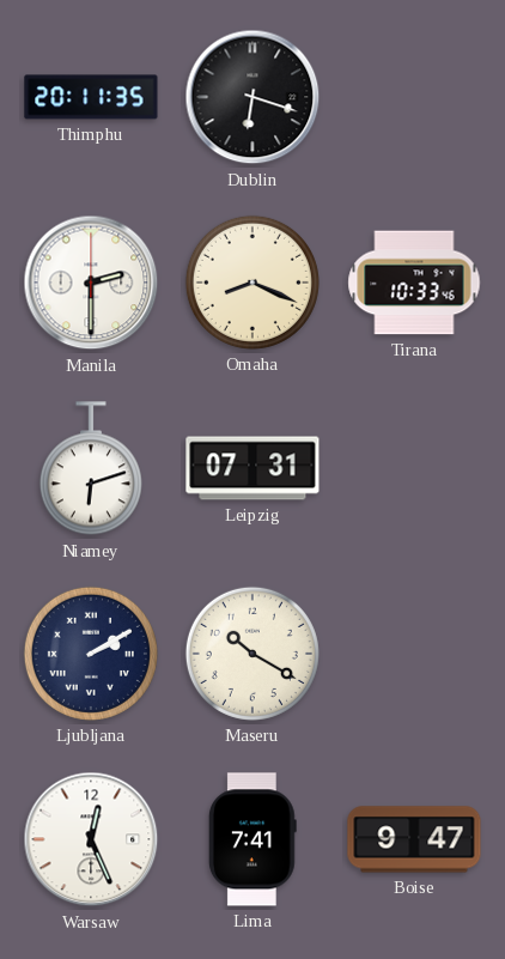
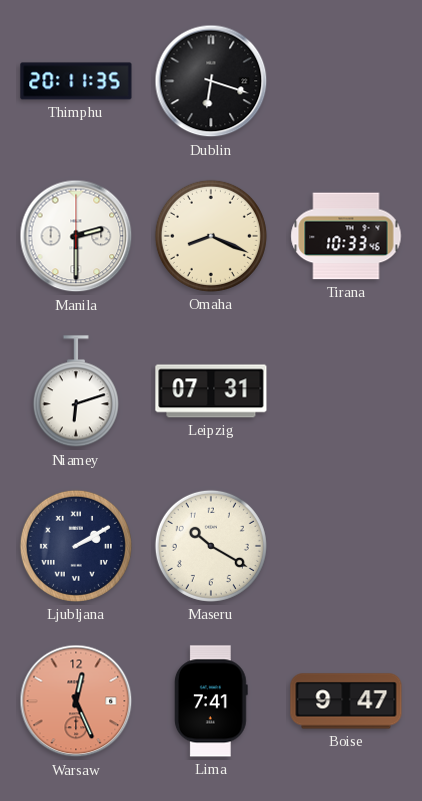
Warsaw dial: white -> salmon (76, 701)
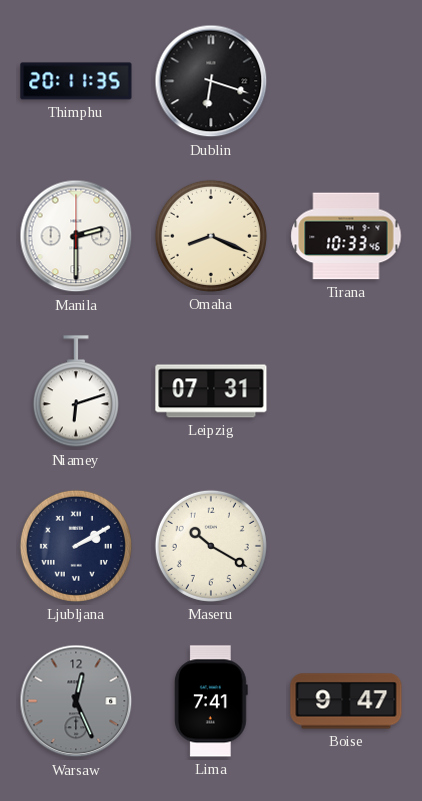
Warsaw dial: salmon -> grey (76, 701)
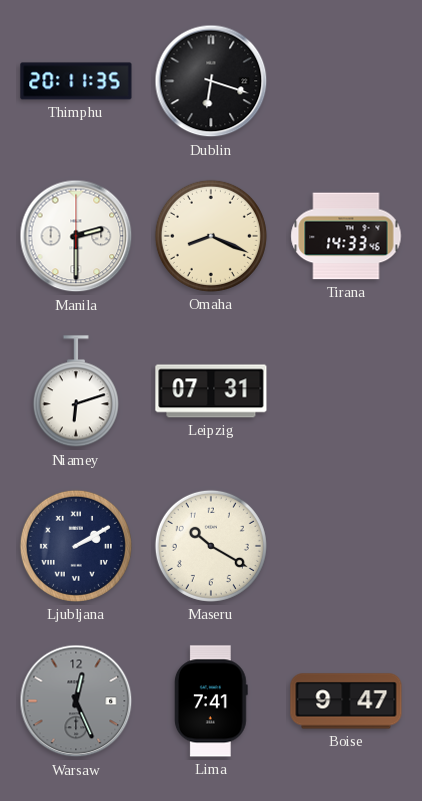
Tirana: 10:33 -> 14:33 (346, 236)
